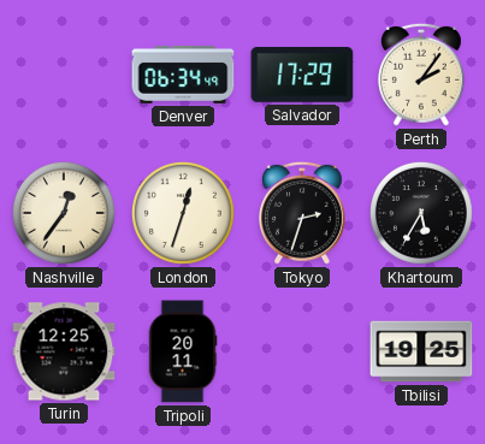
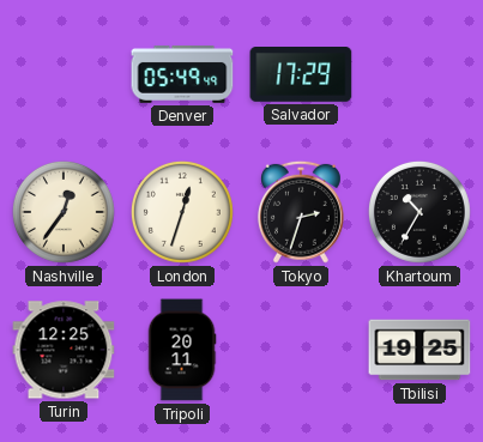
Denver: 06:34 -> 05:49 (182, 74)
Perth: 2:06 -> none (421, 75)
Khartoum: 5:35 -> 10:35 (419, 212)
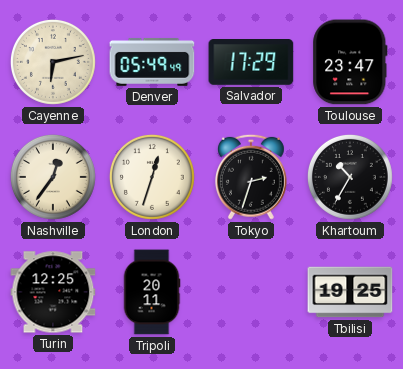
Cayenne: none -> 6:13 (53, 62)
Toulouse: none -> 23:47 (350, 62)
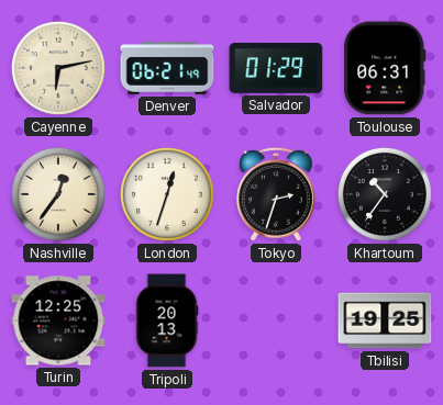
Denver: 05:49 -> 06:21 (167, 68)
Salvador: 17:29 -> 01:29 (276, 68)
Toulouse: 23:47 -> 06:31 (385, 68)
Khartoum: 10:35 -> 10:36 (385, 194)
Tripoli: 20:11 -> 20:13 (167, 320)
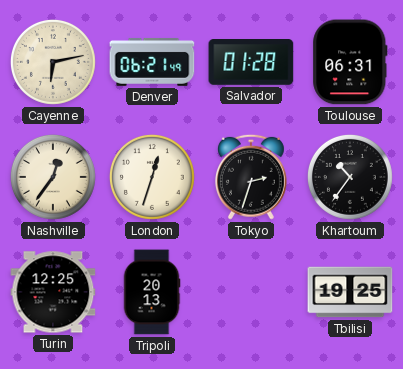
Salvador: 01:29 -> 01:28 (251, 62)
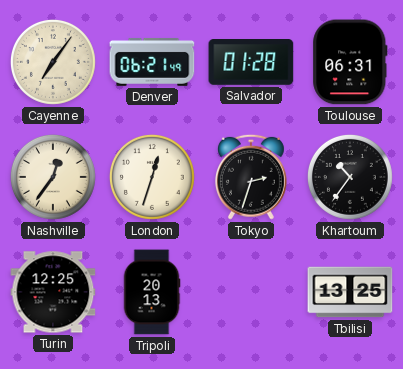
Cayenne: 6:13 -> 7:06 (53, 62)
Tbilisi: 19:25 -> 13:25 (350, 292)
